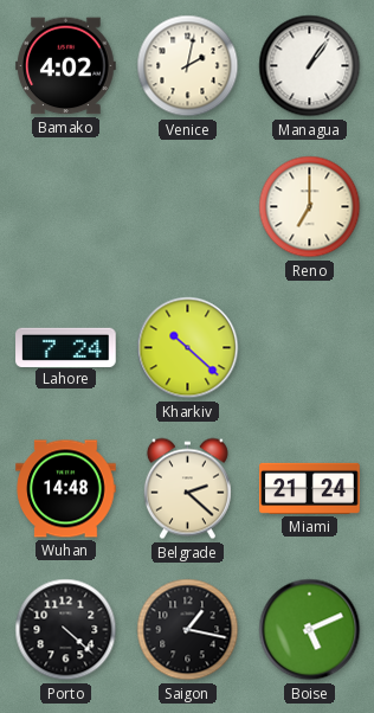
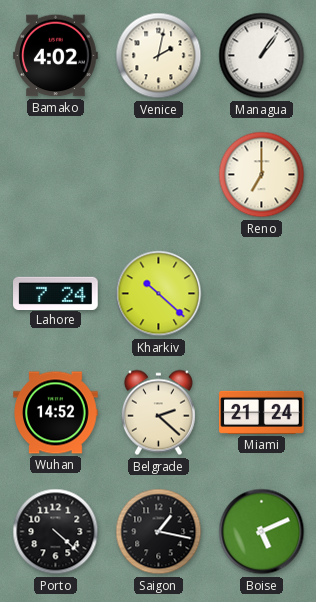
Wuhan: 14:48 -> 14:52 (56, 413)
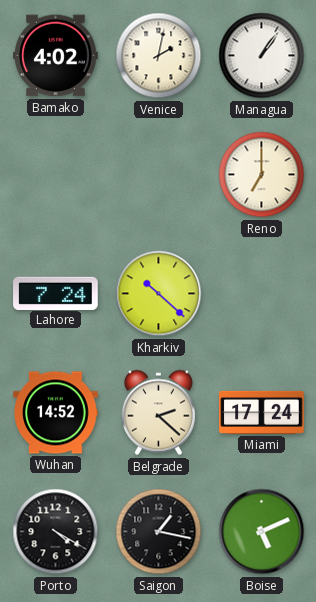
Miami: 21:24 -> 17:24 (262, 412)
Porto: 4:22 -> 4:20 (56, 532)
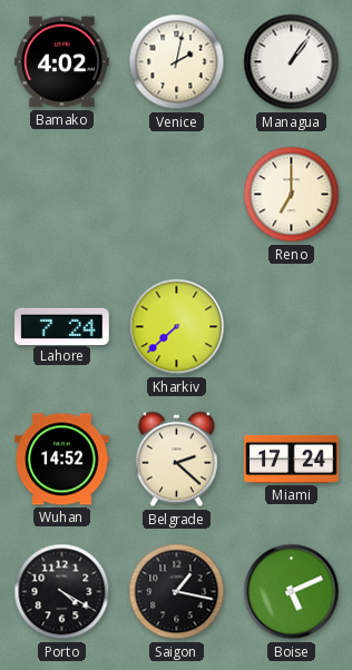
Kharkiv: 10:22 -> 7:38 (177, 327)
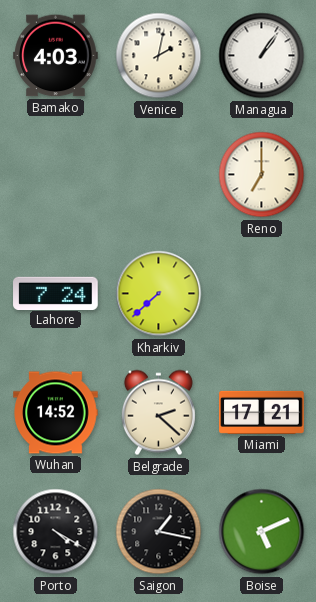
Bamako: 4:02 -> 4:03 (56, 56)
Miami: 17:24 -> 17:21 (262, 412)
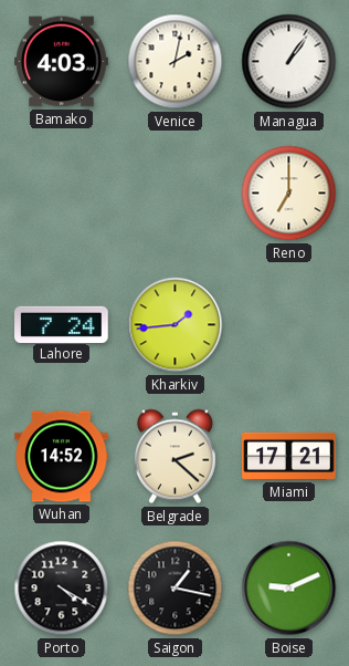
Kharkiv: 7:38 -> 1:44 (176, 325)
Boise: 5:11 -> 9:11 (289, 589)
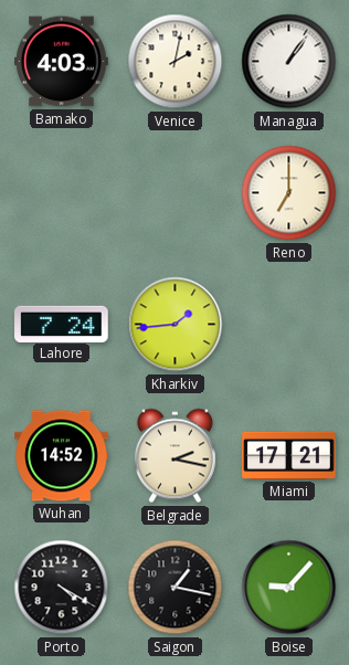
Belgrade: 2:22 -> 2:17 (174, 456)
Boise: 9:11 -> 9:07 (289, 588)
